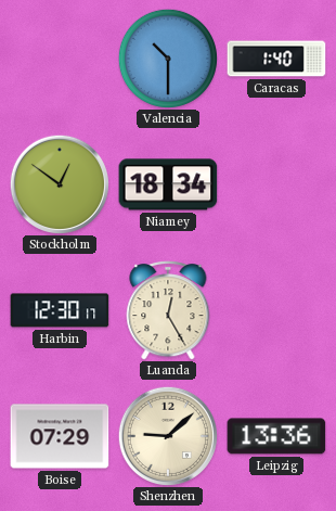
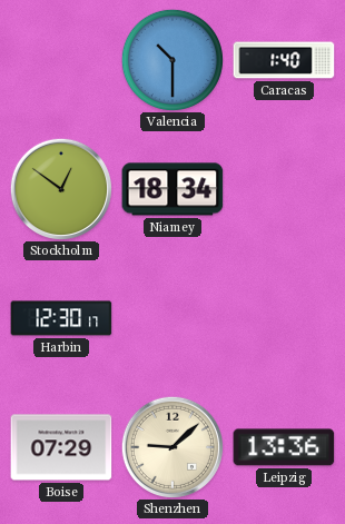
Luanda: 12:25 -> none (168, 310)
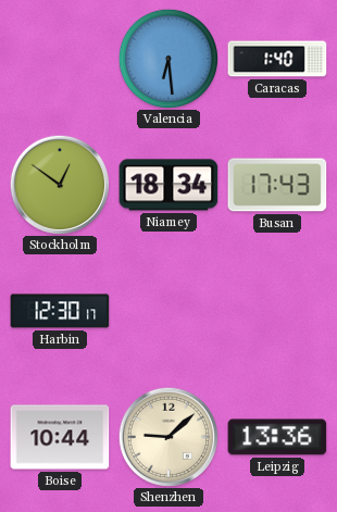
Valencia: 10:30 -> 6:29 (168, 59)
Busan: none -> 17:43 (277, 185)
Boise: 07:29 -> 10:44 (60, 437)
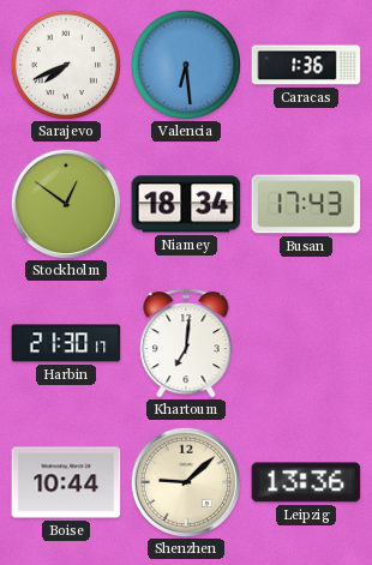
Sarajevo: none -> 7:41 (66, 65)
Caracas: 1:40 -> 1:36 (306, 65)
Harbin: 12:30 -> 21:30 (66, 343)
Khartoum: none -> 7:01 (186, 343)
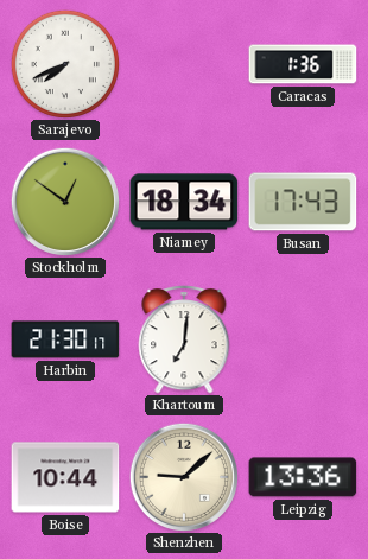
Valencia: 6:29 -> none (186, 65)
